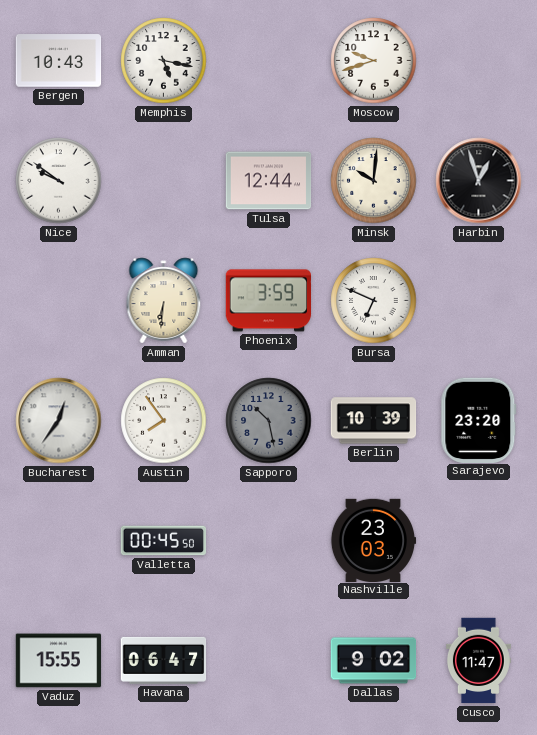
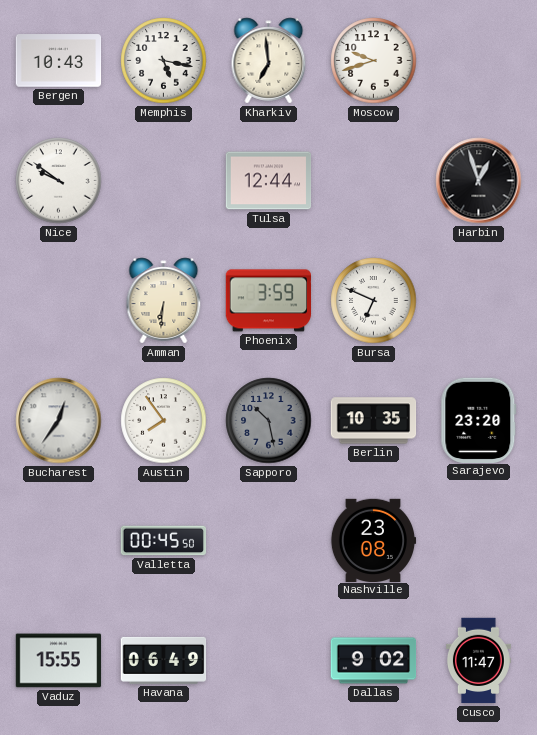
Kharkiv: none -> 6:59 (269, 61)
Minsk: 10:01 -> none (374, 181)
Berlin: 10:39 -> 10:35 (374, 421)
Nashville: 23:03 -> 23:08 (373, 540)
Havana: 06:47 -> 06:49 (164, 660)
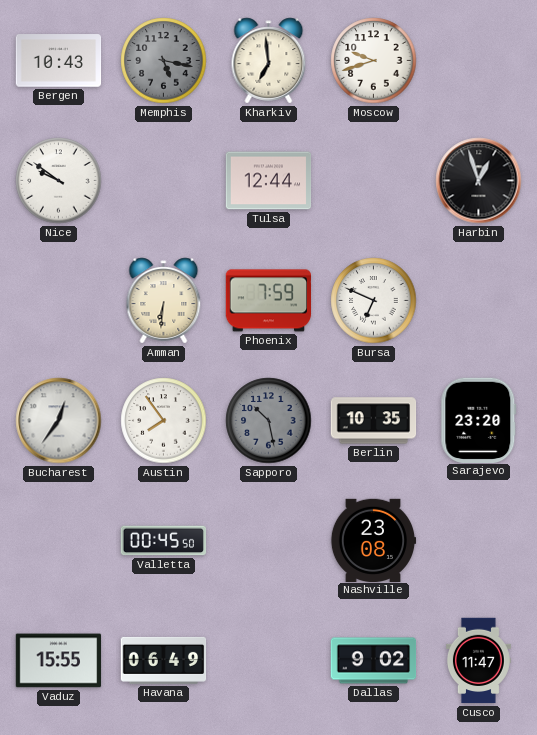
Memphis dial: white -> grey (164, 61)
Phoenix: 3:59 -> 7:59 (269, 301)
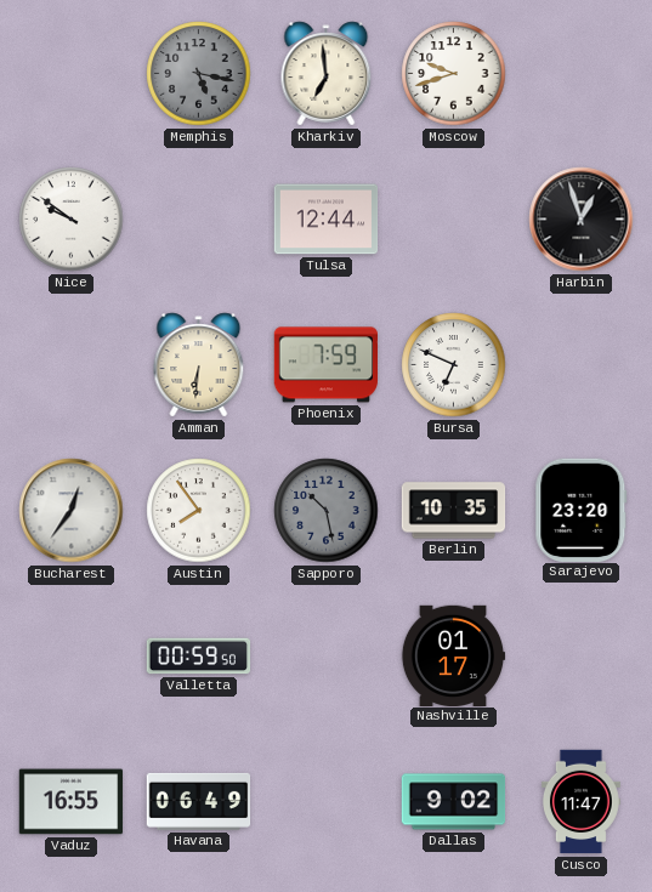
Bergen: 10:43 -> none (59, 61)
Valletta: 00:45 -> 00:59 (199, 657)
Nashville: 23:08 -> 01:17 (453, 655)
Vaduz: 15:55 -> 16:55 (72, 802)
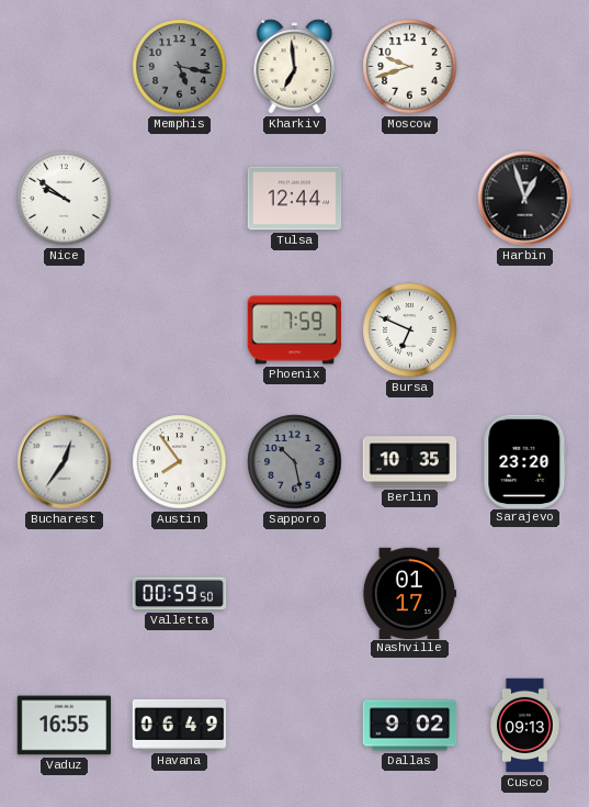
Amman: 6:31 -> none (199, 365)
Cusco: 11:47 -> 09:13 (524, 726)
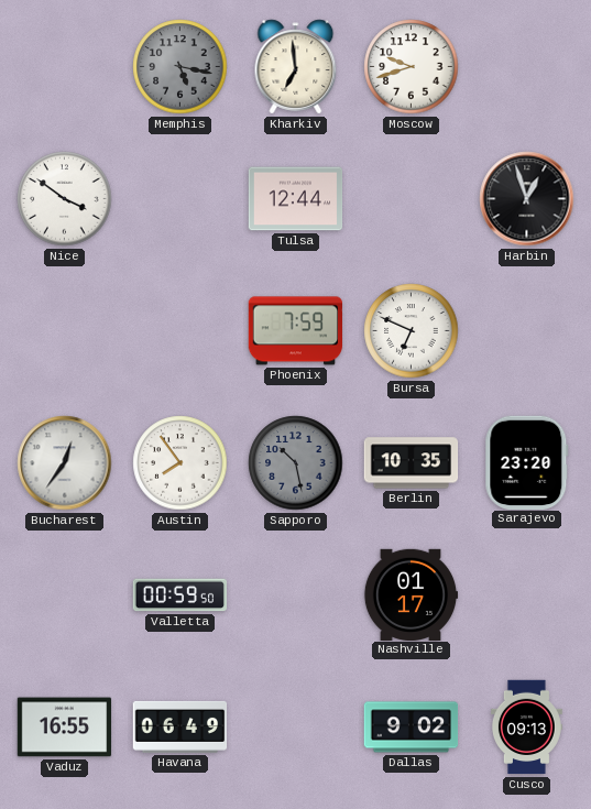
Nice: 9:51 -> 3:51 (65, 199)
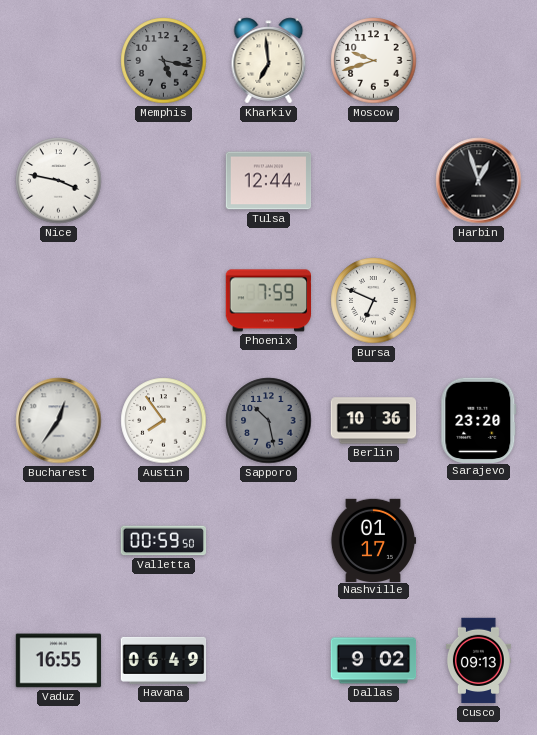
Nice: 3:51 -> 3:47 (59, 181)
Berlin: 10:35 -> 10:36 (374, 421)
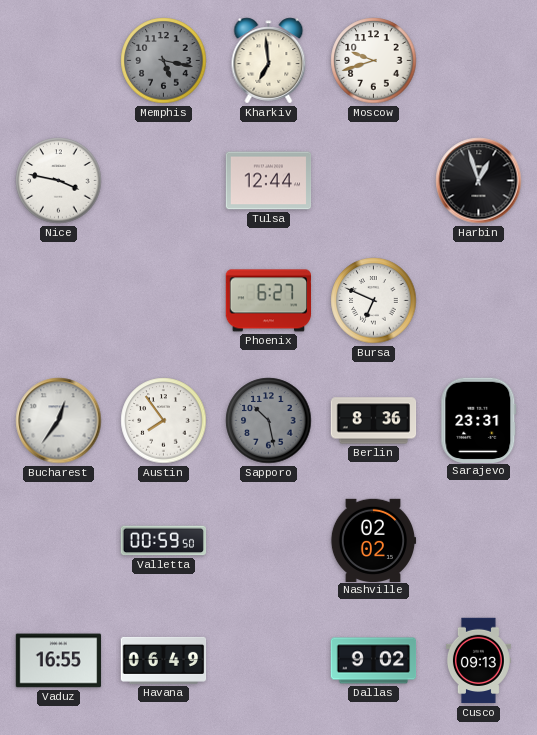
Phoenix: 7:59 -> 6:27 (269, 301)
Berlin: 10:36 -> 8:36 (374, 421)
Sarajevo: 23:20 -> 23:31 (479, 420)
Nashville: 01:17 -> 02:02 (373, 540)
